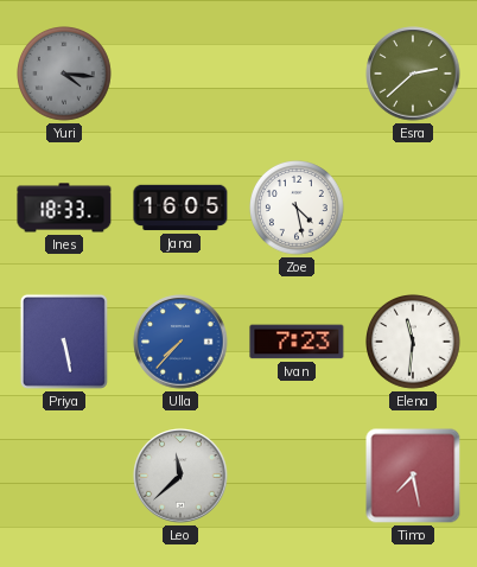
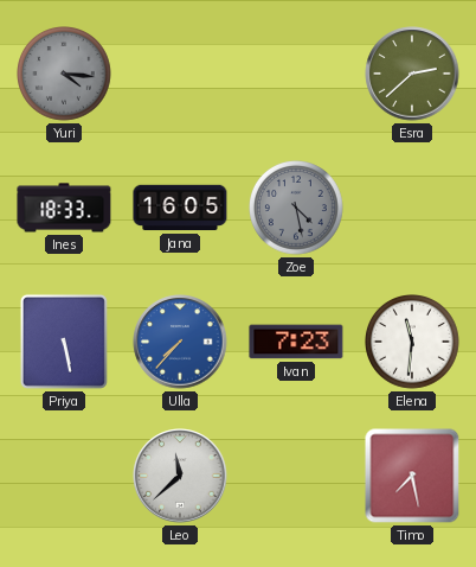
Zoe dial: white -> grey (297, 209)
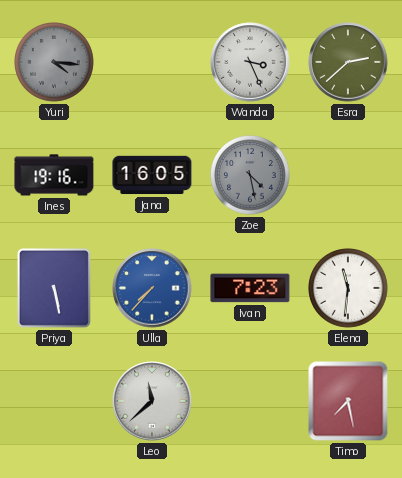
Wanda: none -> 3:26 (250, 62)
Ines: 18:33 -> 19:16 (54, 175)
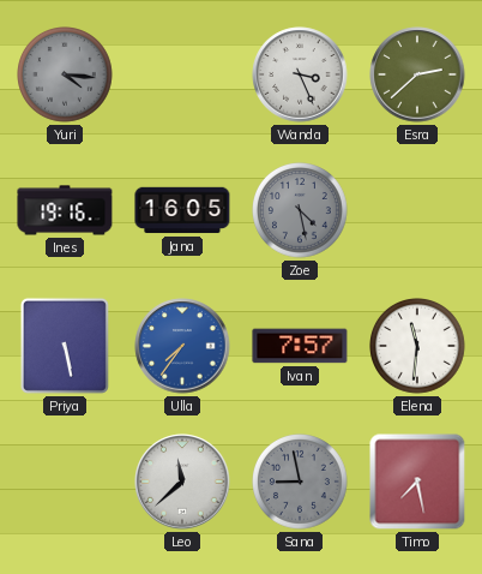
Ulla: 7:37 -> 7:36 (182, 346)
Ivan: 7:23 -> 7:57 (300, 346)
Sana: none -> 8:58 (301, 483)
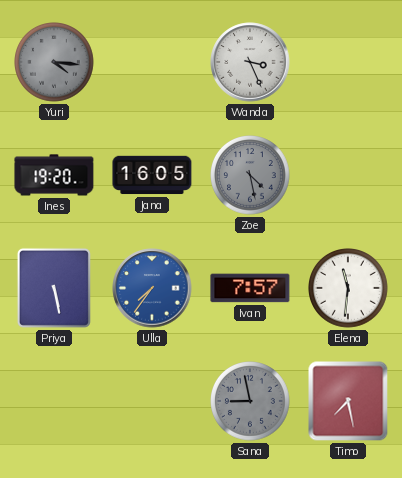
Esra: 2:38 -> none (417, 74)
Ines: 19:16 -> 19:20 (54, 175)
Leo: 11:38 -> none (182, 482)
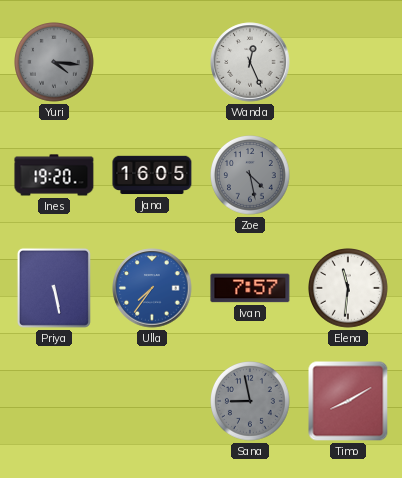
Wanda: 3:26 -> 12:26 (250, 62)
Timo: 7:28 -> 8:10 (348, 401)
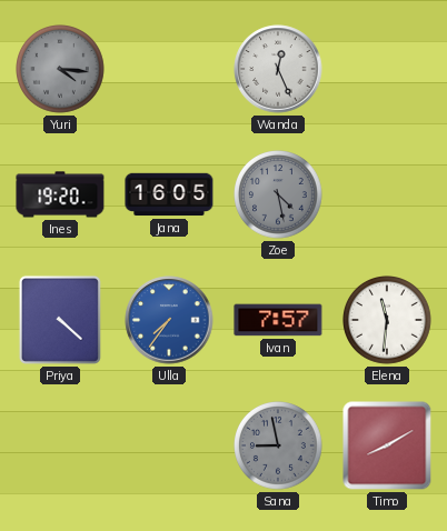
Priya: 5:28 -> 4:22 (60, 320)
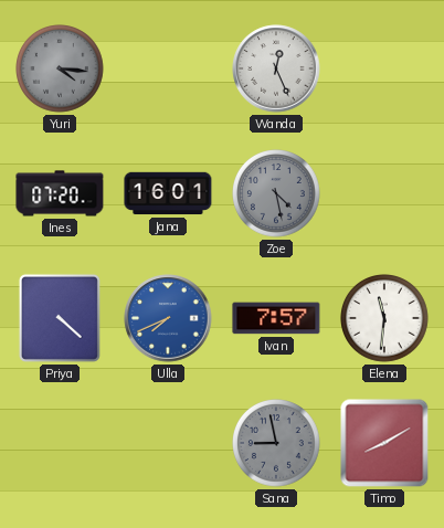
Ines: 19:20 -> 07:20 (60, 193)
Jana: 16:05 -> 16:01 (168, 193)
Ulla: 7:36 -> 7:41 (168, 318)
